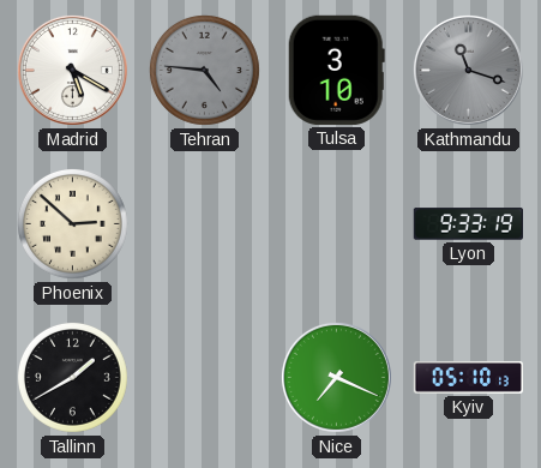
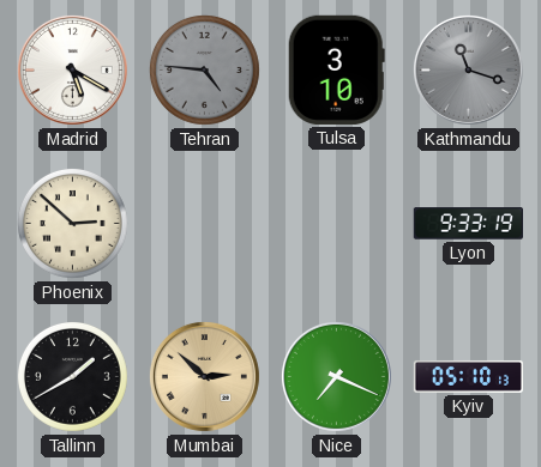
Mumbai: none -> 2:52 (204, 376)
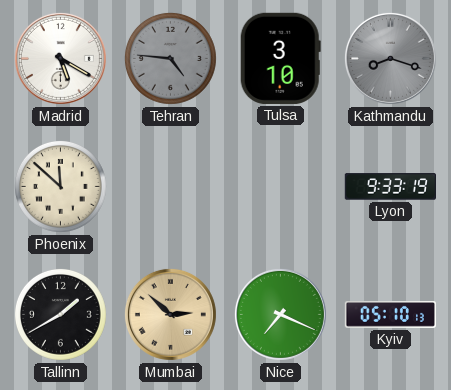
Kathmandu: 11:18 -> 8:18 (390, 58)
Phoenix: 2:52 -> 11:52 (60, 186)
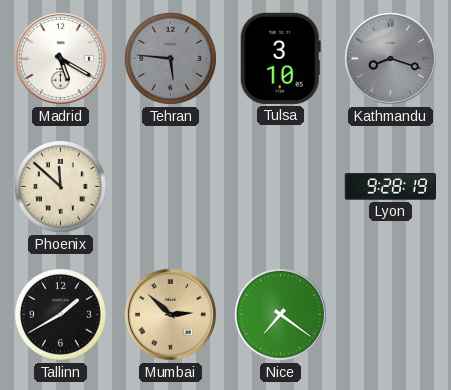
Tehran: 4:46 -> 5:46 (170, 58)
Lyon: 9:33 -> 9:28 (390, 187)
Nice: 7:19 -> 7:21 (280, 314)
Kyiv: 05:10 -> none (390, 314)
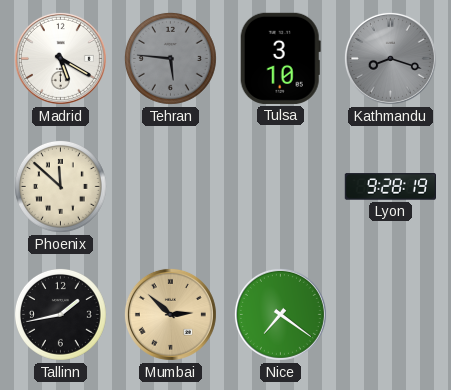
Tallinn: 1:40 -> 1:43 (60, 314)
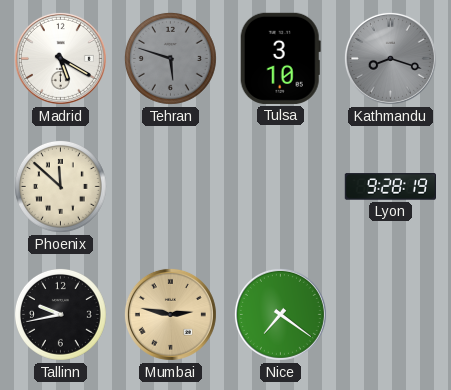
Tehran: 5:46 -> 5:48 (170, 58)
Tallinn: 1:43 -> 9:43 (60, 314)
Mumbai: 2:52 -> 2:47 (170, 314)
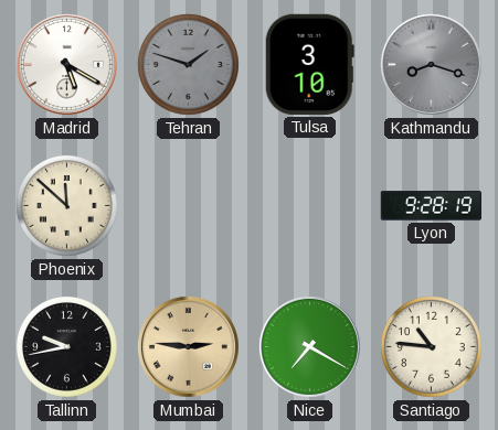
Tehran: 5:48 -> 1:48 (188, 64)
Mumbai: 2:47 -> 2:46 (188, 346)
Nice: 7:21 -> 7:20 (309, 346)
Santiago: none -> 10:46 (431, 346)
